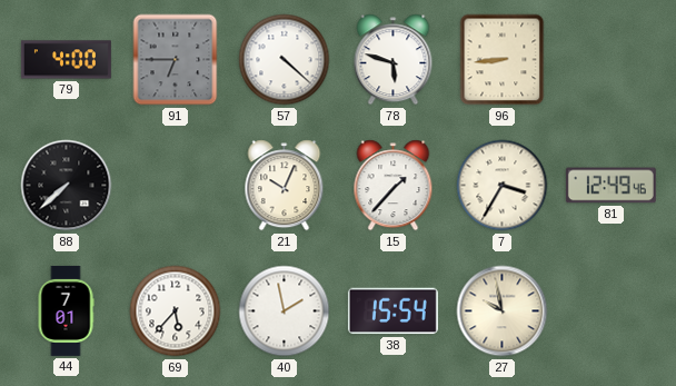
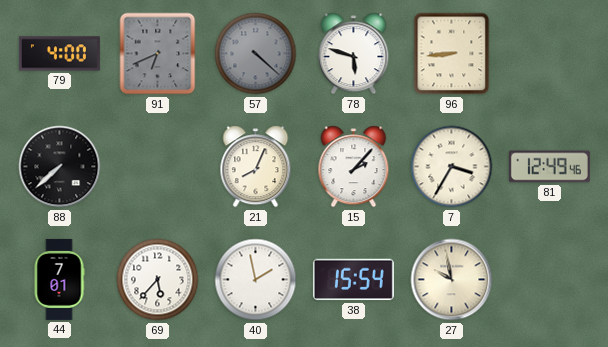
91: 6:45 -> 6:41 (158, 54)
57 dial: white -> grey (256, 54)
21: 10:04 -> 8:04 (256, 167)
15: 1:37 -> 2:07 (354, 167)
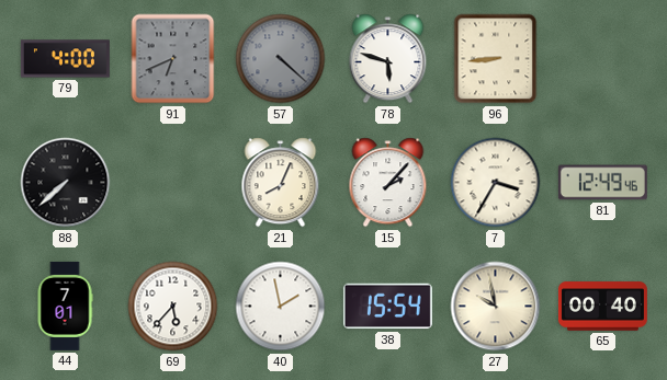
65: none -> 00:40 (602, 307)
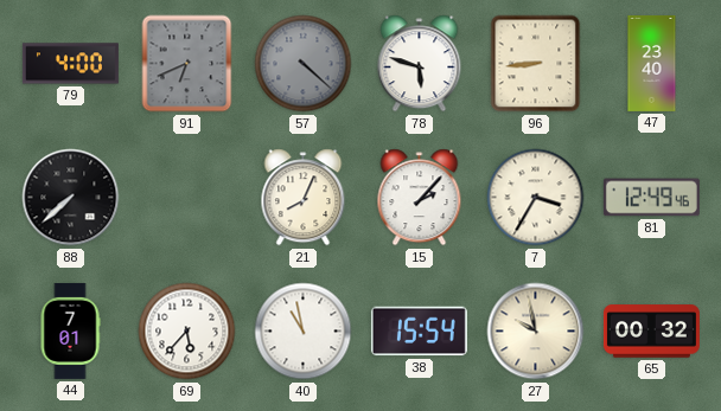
47: none -> 23:40 (652, 63)
40: 1:58 -> 10:58 (304, 332)
65: 00:40 -> 00:32 (651, 332)
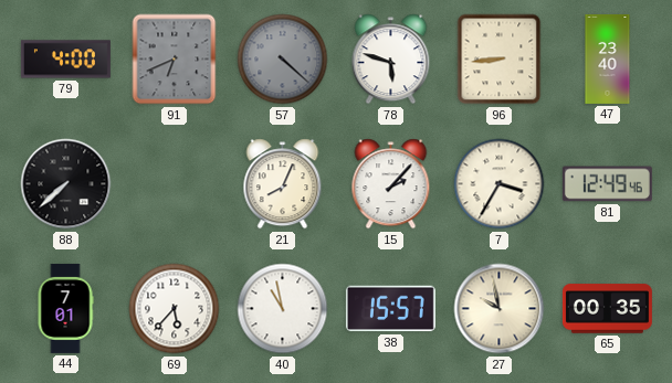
38: 15:54 -> 15:57 (390, 309)
65: 00:32 -> 00:35 (607, 309)
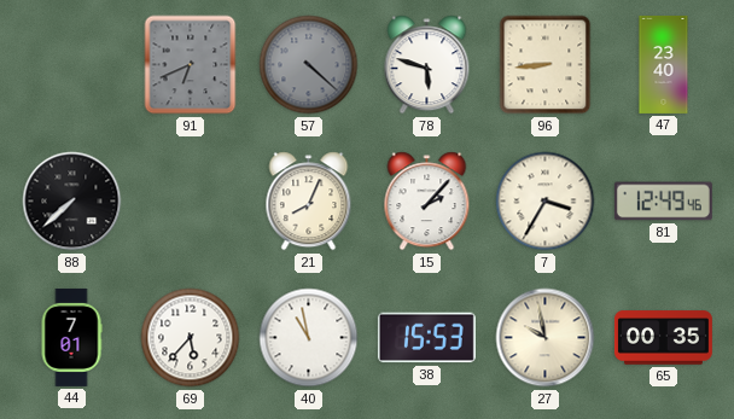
79: 4:00 -> none (65, 60)
38: 15:57 -> 15:53 (426, 338)
